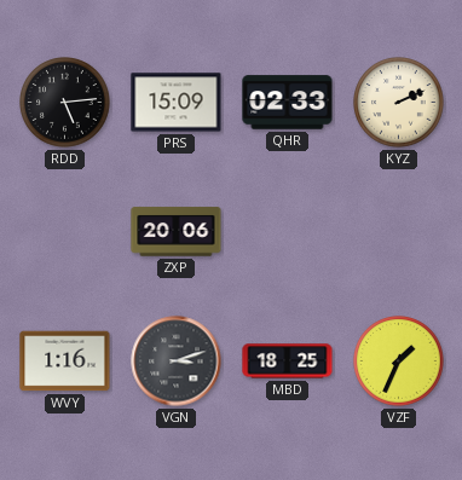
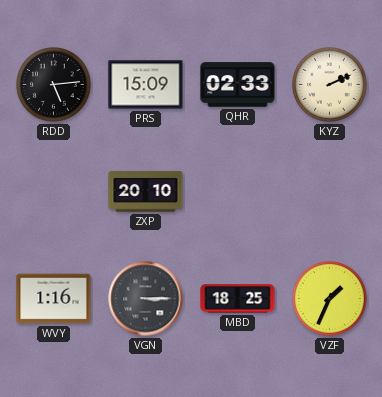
ZXP: 20:06 -> 20:10 (146, 192)
VGN: 3:12 -> 3:15 (146, 299)
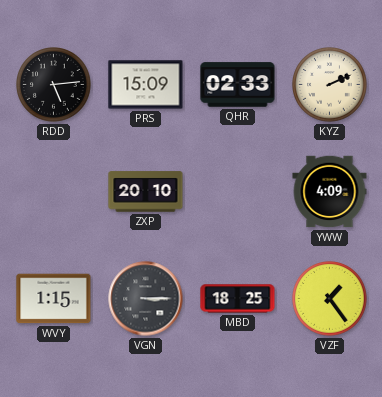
YWW: none -> 4:09 (330, 192)
WVY: 1:16 -> 1:15 (54, 299)
VZF: 1:34 -> 1:24 (330, 299)
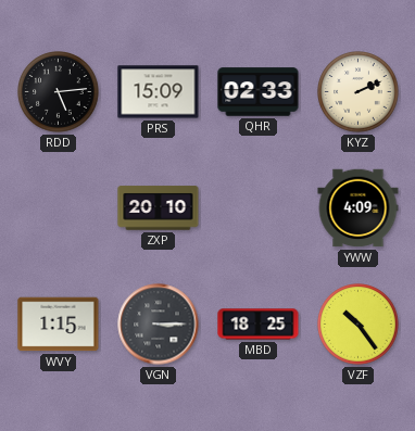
VZF: 1:24 -> 10:24 (359, 325)
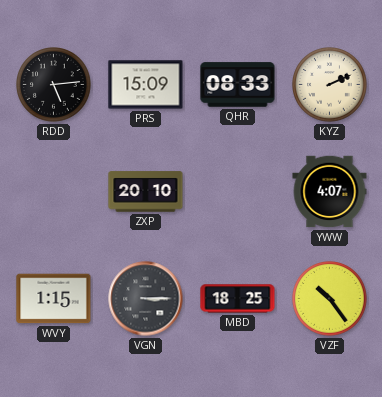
QHR: 02:33 -> 08:33 (238, 85)
YWW: 4:09 -> 4:07 (330, 192)
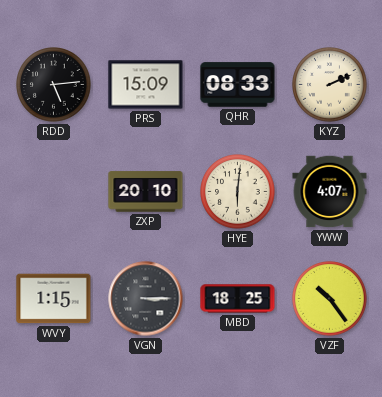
HYE: none -> 6:01 (238, 192)
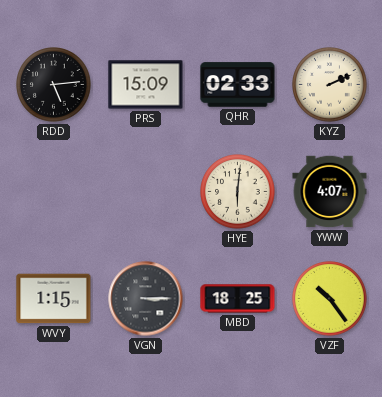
QHR: 08:33 -> 02:33 (238, 85)
ZXP: 20:10 -> none (146, 192)
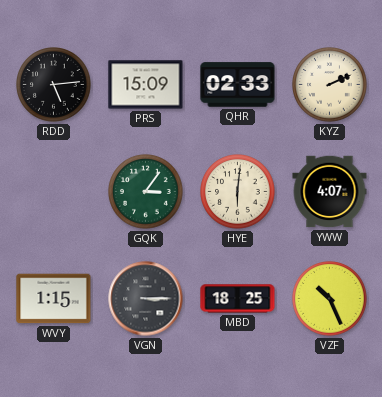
GQK: none -> 3:06 (146, 192)
VZF: 10:24 -> 10:26 (330, 299)
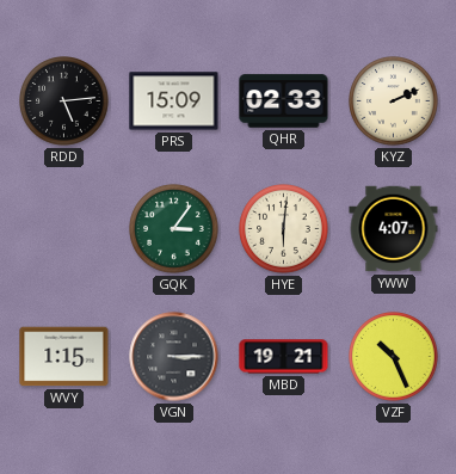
MBD: 18:25 -> 19:21 (284, 357)
